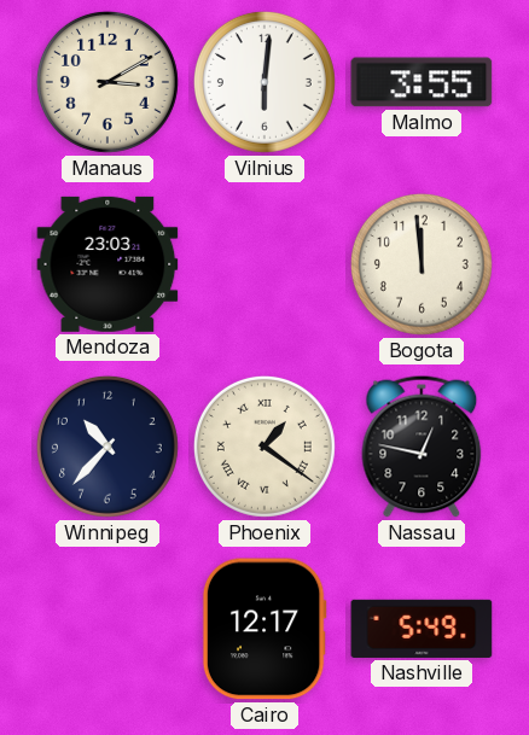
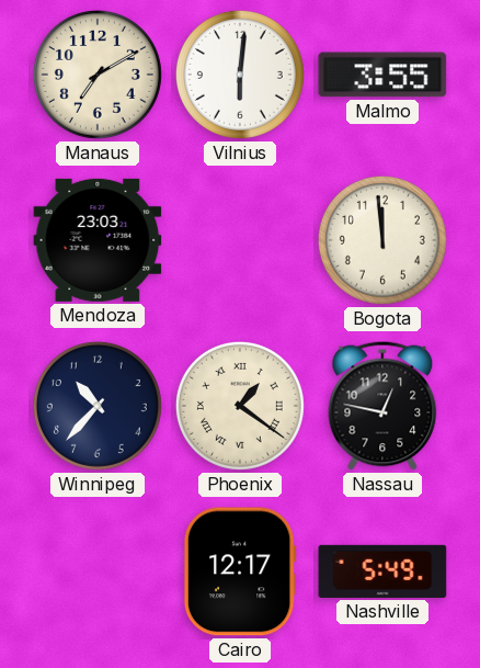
Manaus: 3:10 -> 7:10 (98, 75)
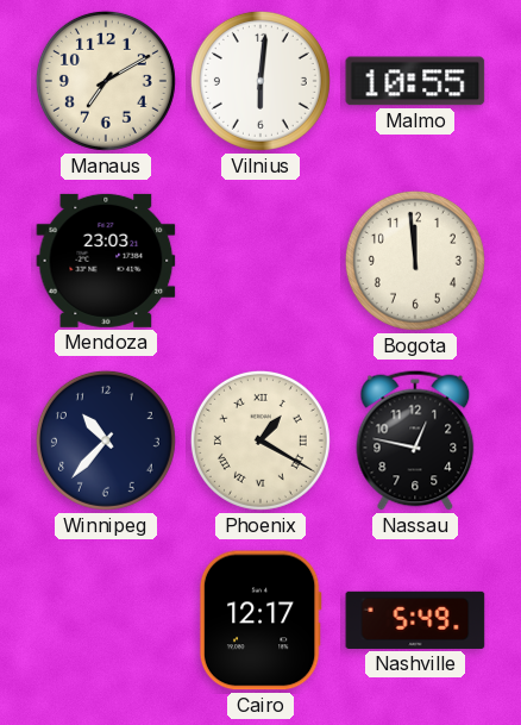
Malmo: 3:55 -> 10:55 (415, 81)
Phoenix: 1:21 -> 1:20 (260, 440)
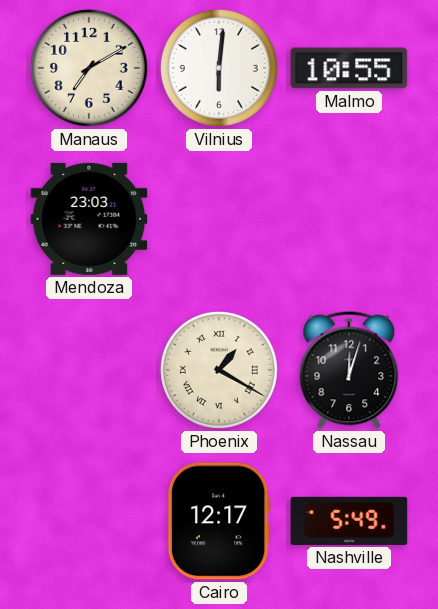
Bogota: 11:59 -> none (415, 261)
Winnipeg: 10:37 -> none (106, 440)
Nassau: 12:47 -> 12:03 (349, 370)
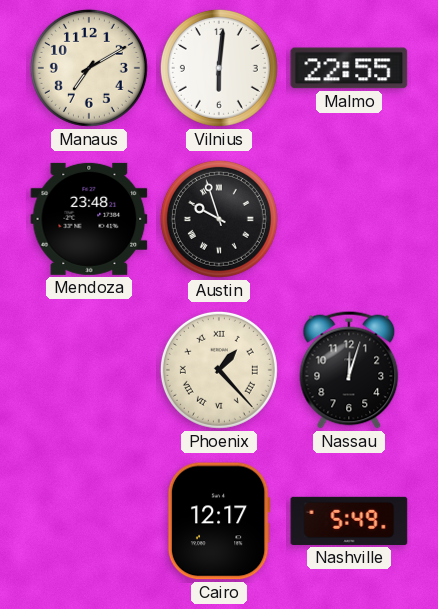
Malmo: 10:55 -> 22:55 (349, 68)
Mendoza: 23:03 -> 23:48 (89, 219)
Austin: none -> 9:57 (219, 219)
Phoenix: 1:20 -> 1:23 (219, 370)
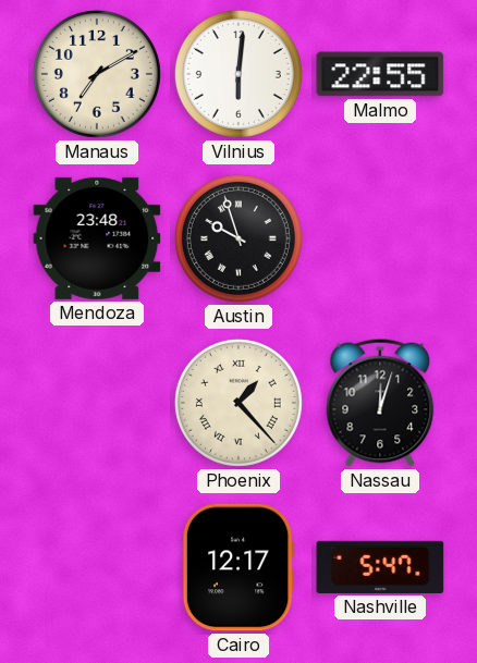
Nashville: 5:49 -> 5:47 (380, 567)
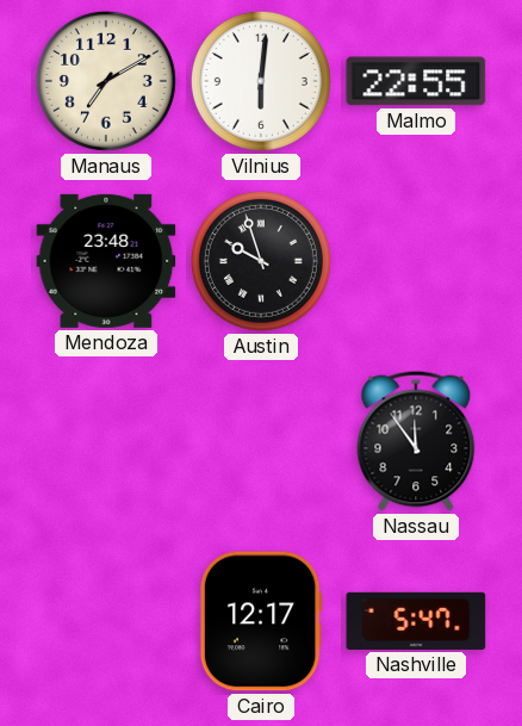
Phoenix: 1:23 -> none (238, 403)
Nassau: 12:03 -> 11:54 (416, 441)
